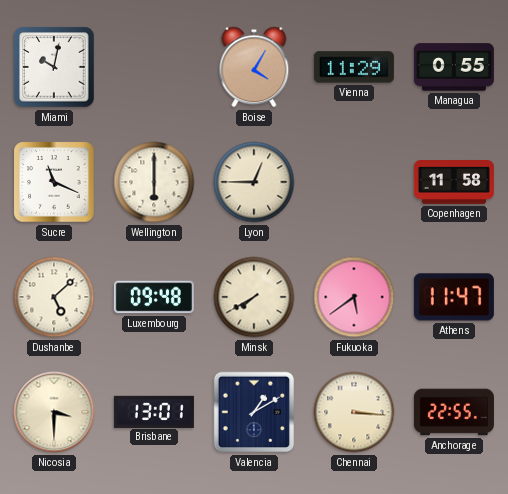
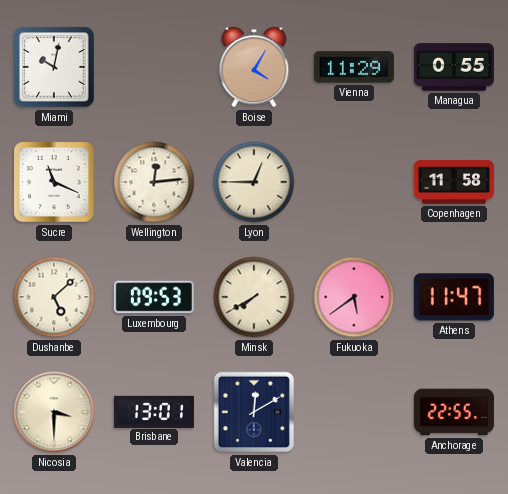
Wellington: 6:00 -> 12:14 (154, 182)
Luxembourg: 09:48 -> 09:53 (154, 297)
Valencia: 1:10 -> 12:10 (254, 412)
Chennai: 3:16 -> none (354, 412)
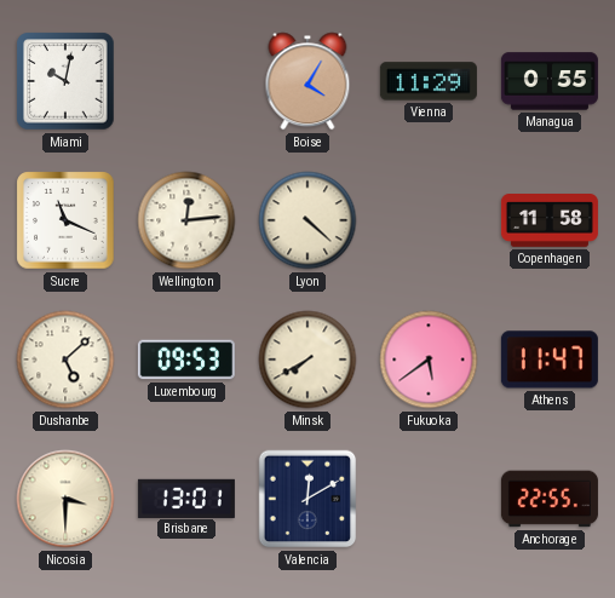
Lyon: 12:45 -> 4:22 (307, 220)
